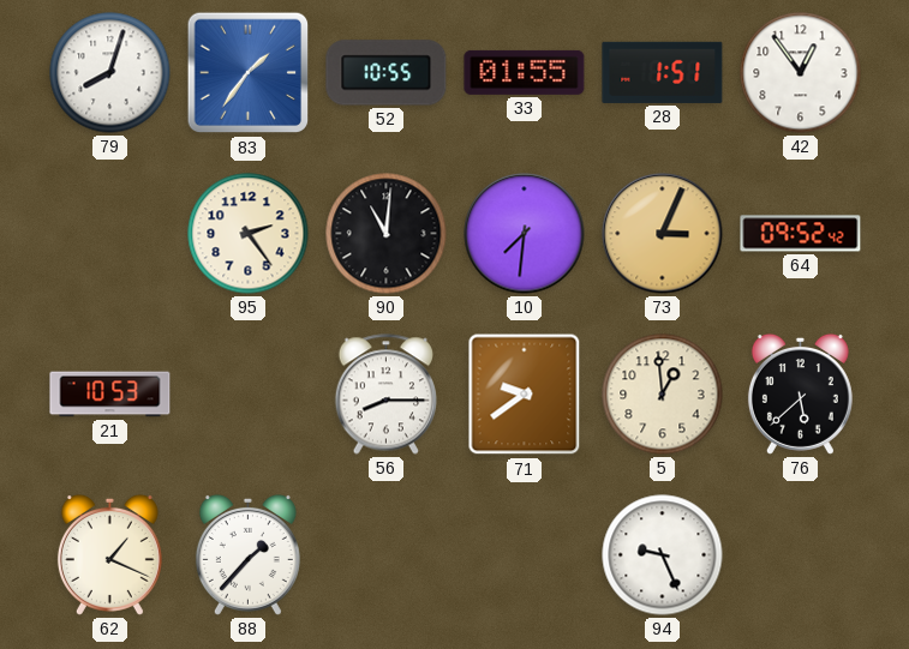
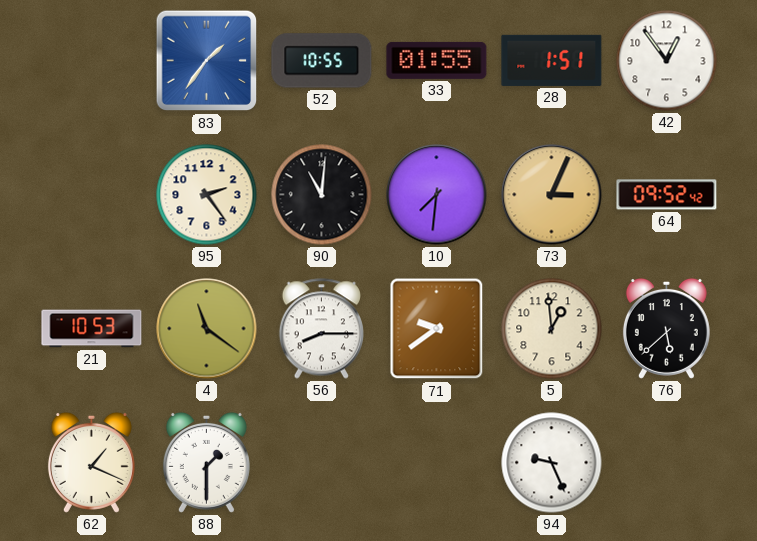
79: 8:03 -> none (110, 73)
4: none -> 11:21 (207, 329)
88: 1:37 -> 1:30 (206, 462)
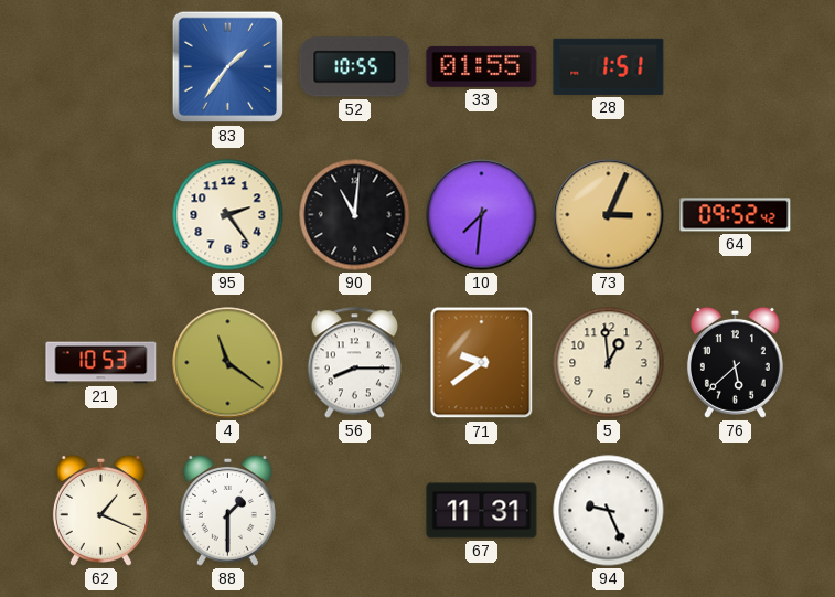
42: 12:54 -> none (667, 61)
67: none -> 11:31 (482, 511)
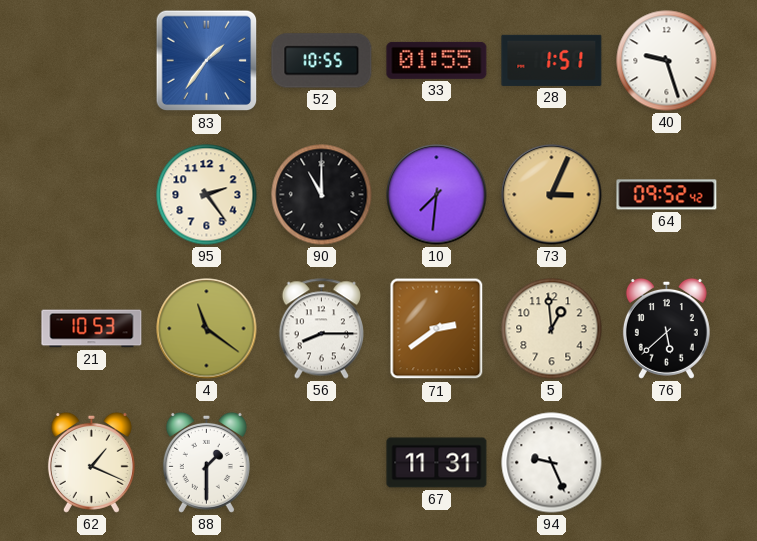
40: none -> 9:27 (667, 61)
90: 11:01 -> 11:00 (322, 195)
71: 9:39 -> 2:39 (437, 329)
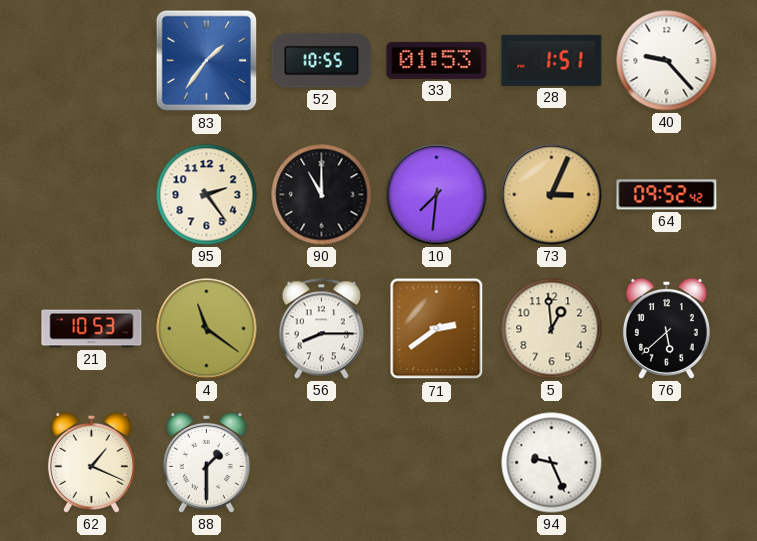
33: 01:55 -> 01:53 (437, 60)
40: 9:27 -> 9:23 (667, 61)
67: 11:31 -> none (437, 463)
